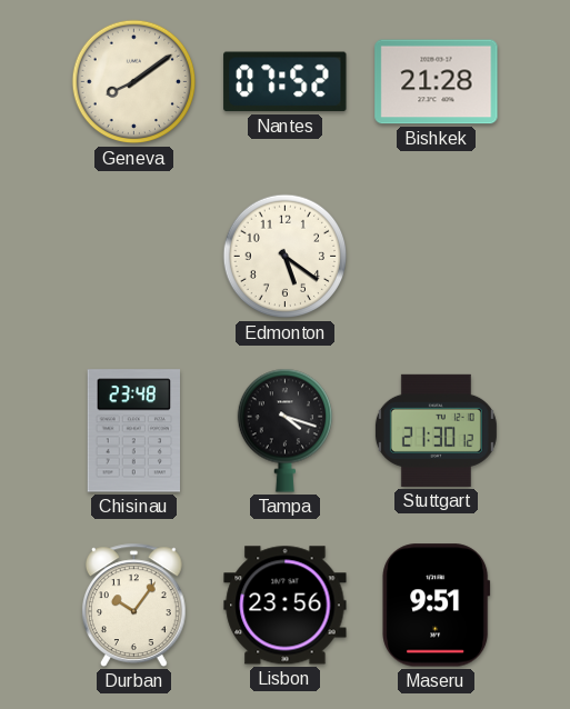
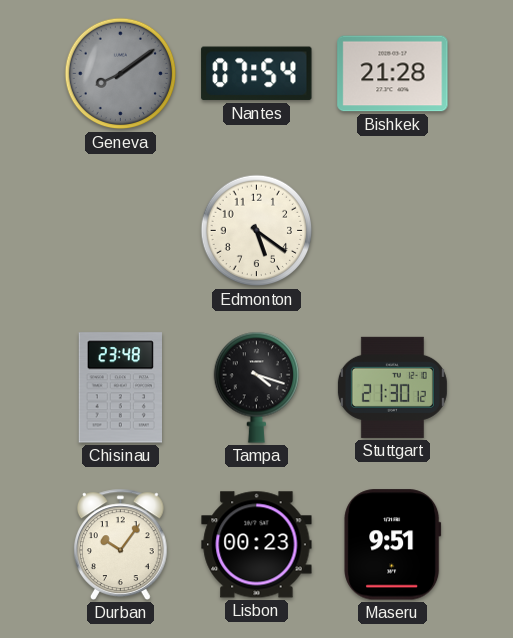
Geneva dial: cream -> grey (121, 74)
Nantes: 07:52 -> 07:54 (257, 74)
Lisbon: 23:56 -> 00:23 (257, 545)
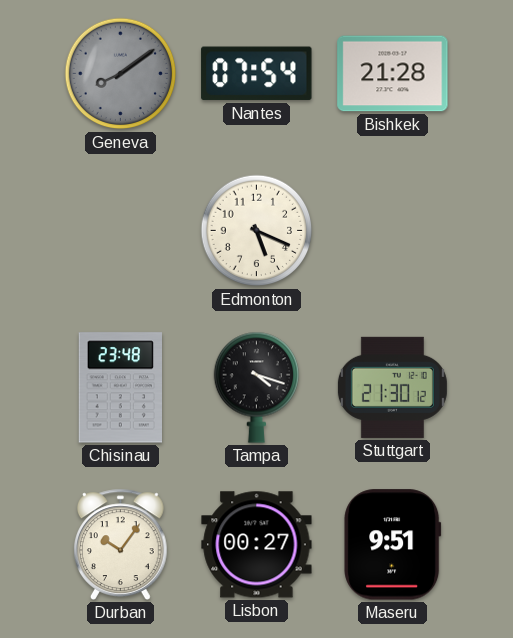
Edmonton: 5:21 -> 5:19 (257, 231)
Lisbon: 00:23 -> 00:27 (257, 545)
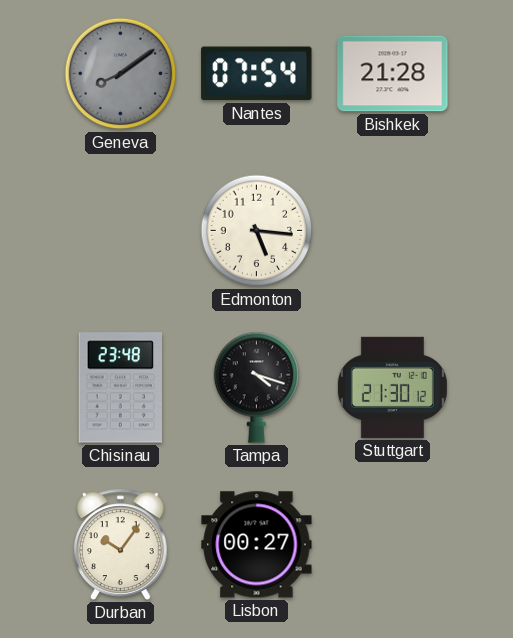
Edmonton: 5:19 -> 5:16 (257, 231)
Maseru: 9:51 -> none (393, 545)
